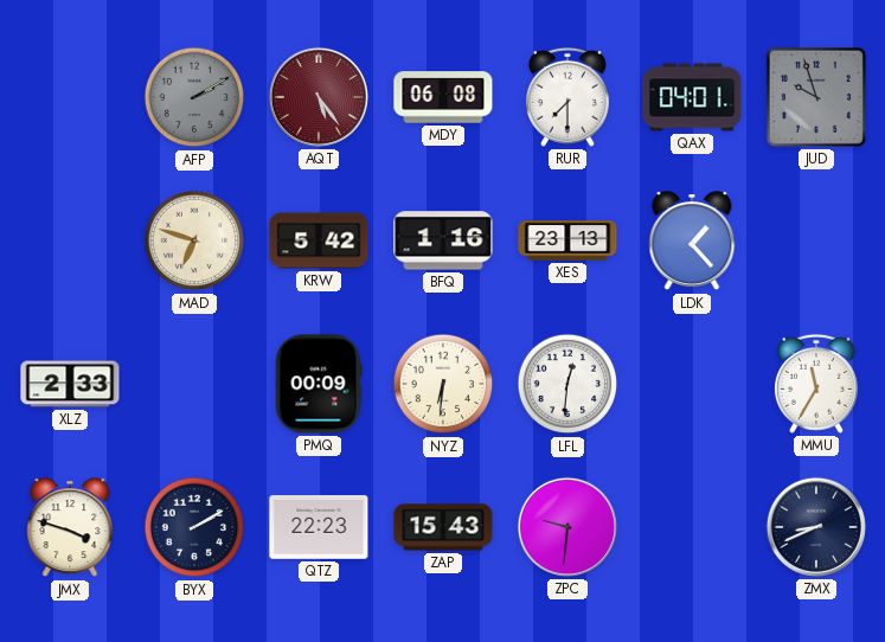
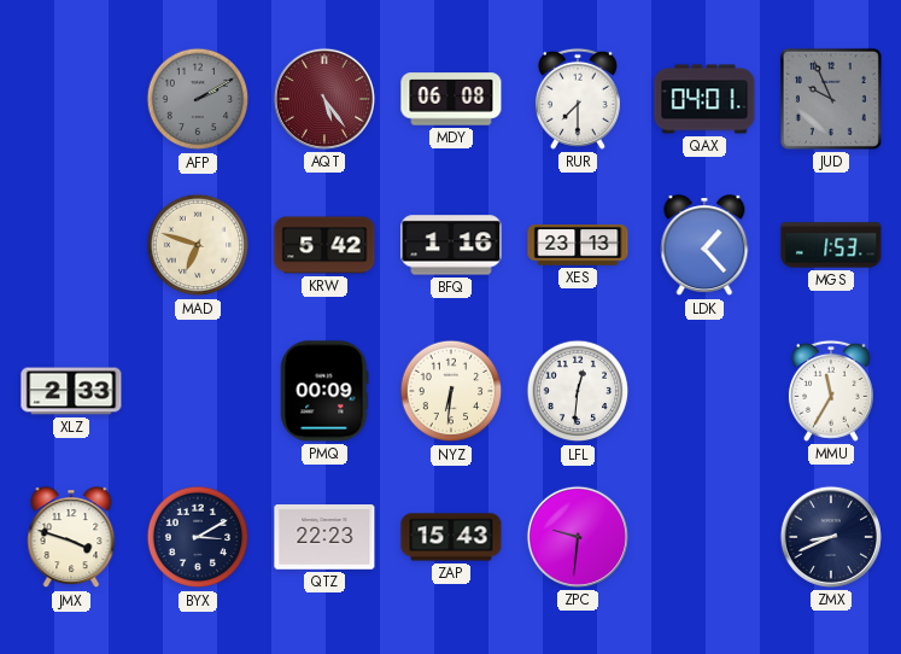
JUD: 9:57 -> 9:56 (831, 99)
MGS: none -> 1:53 (831, 245)
BYX: 2:10 -> 3:10 (198, 537)
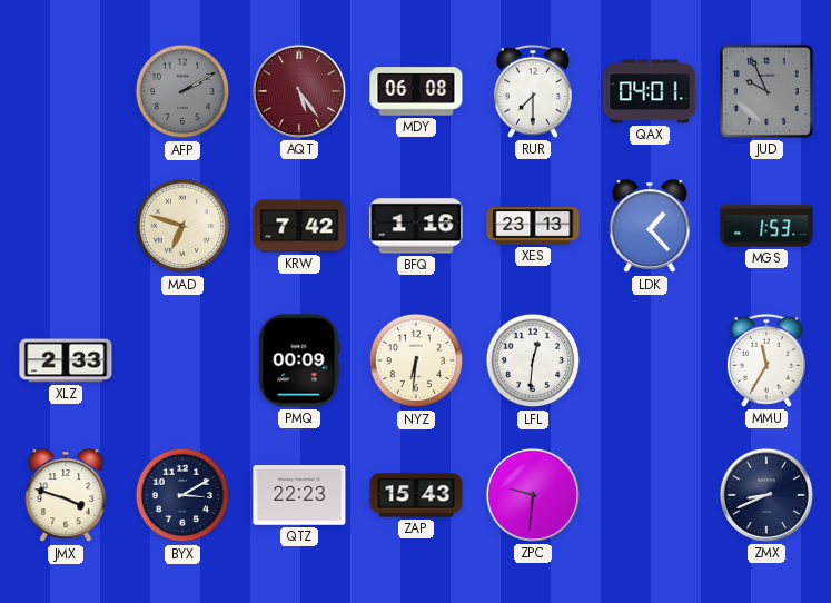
KRW: 5:42 -> 7:42 (299, 226)
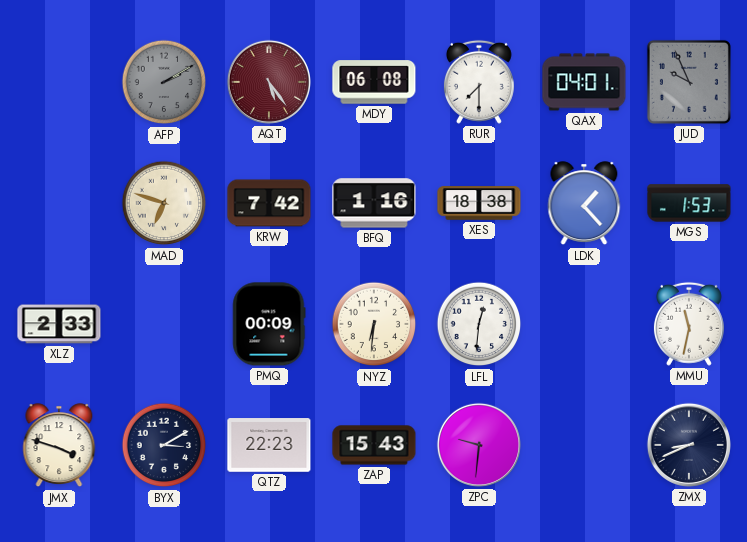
XES: 23:13 -> 18:38 (479, 203)
MMU: 11:35 -> 11:32 (689, 324)
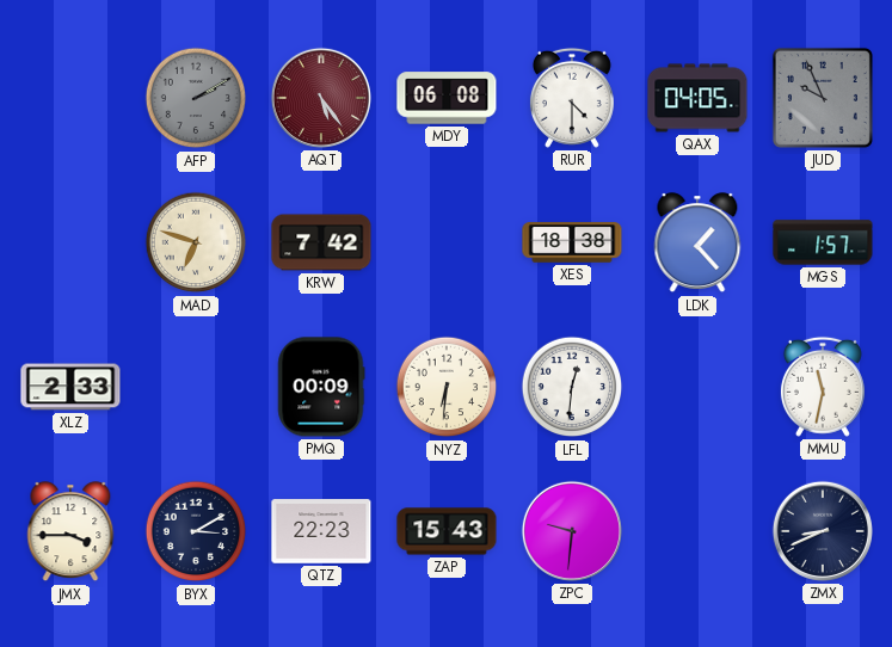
RUR: 7:30 -> 4:30 (572, 98)
QAX: 04:01 -> 04:05 (697, 98)
BFQ: 1:16 -> none (374, 203)
MGS: 1:53 -> 1:57 (823, 242)
JMX: 3:48 -> 3:45 (70, 532)
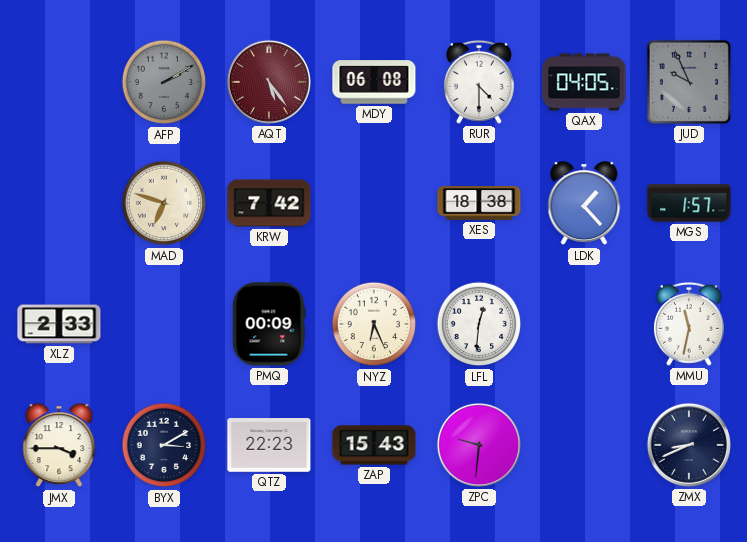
NYZ: 6:31 -> 6:26 (374, 324)
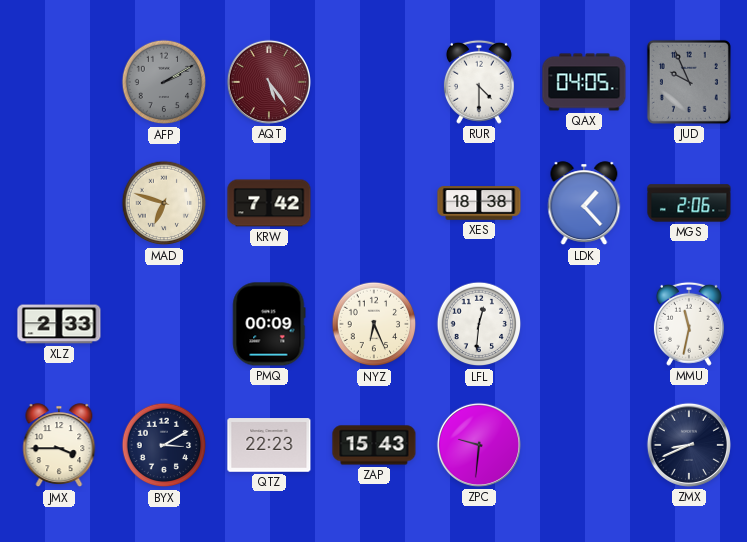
MDY: 06:08 -> none (374, 82)
MGS: 1:57 -> 2:06 (689, 203)
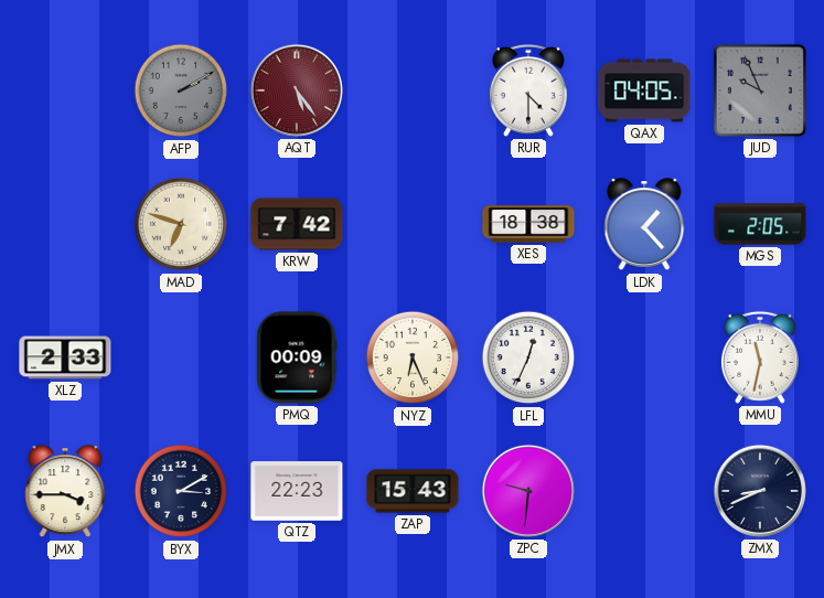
MGS: 2:06 -> 2:05 (760, 224)
LFL: 12:31 -> 12:34 (528, 357)
